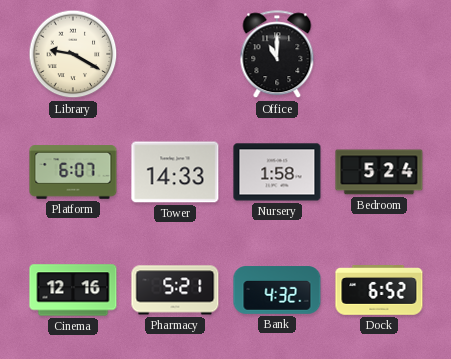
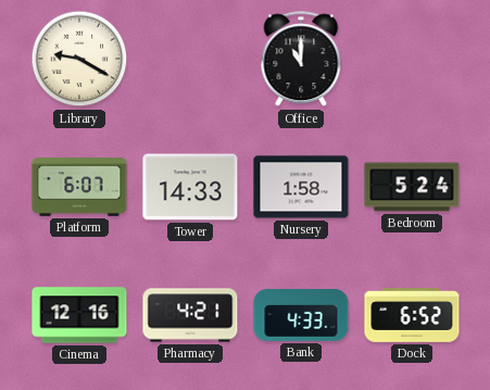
Pharmacy: 5:21 -> 4:21 (190, 315)
Bank: 4:32 -> 4:33 (301, 315)
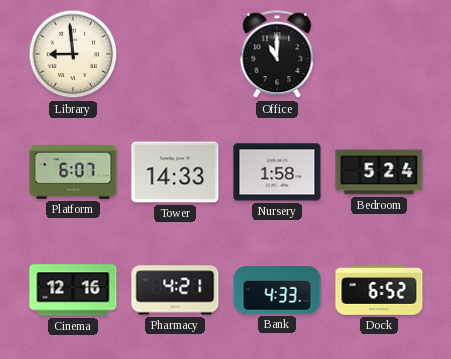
Library: 9:20 -> 8:59 (73, 54)
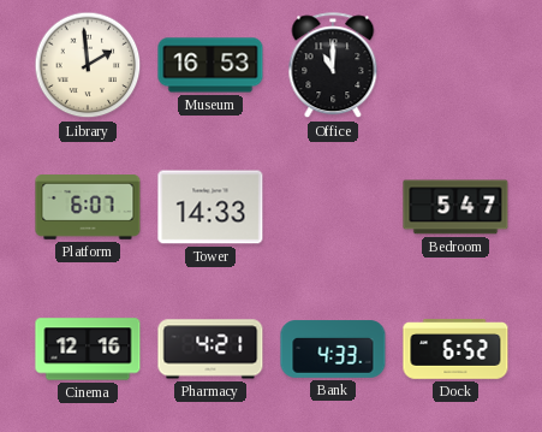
Library: 8:59 -> 1:59 (88, 65)
Museum: none -> 16:53 (210, 65)
Nursery: 1:58 -> none (277, 172)
Bedroom: 5:24 -> 5:47 (455, 207)
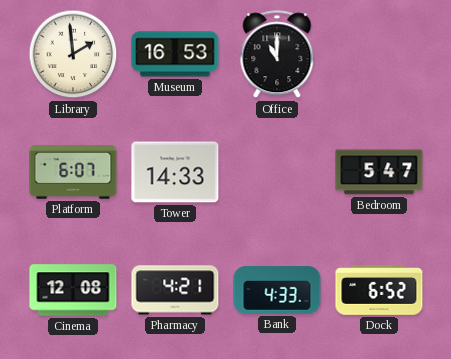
Cinema: 12:16 -> 12:08 (73, 290)
